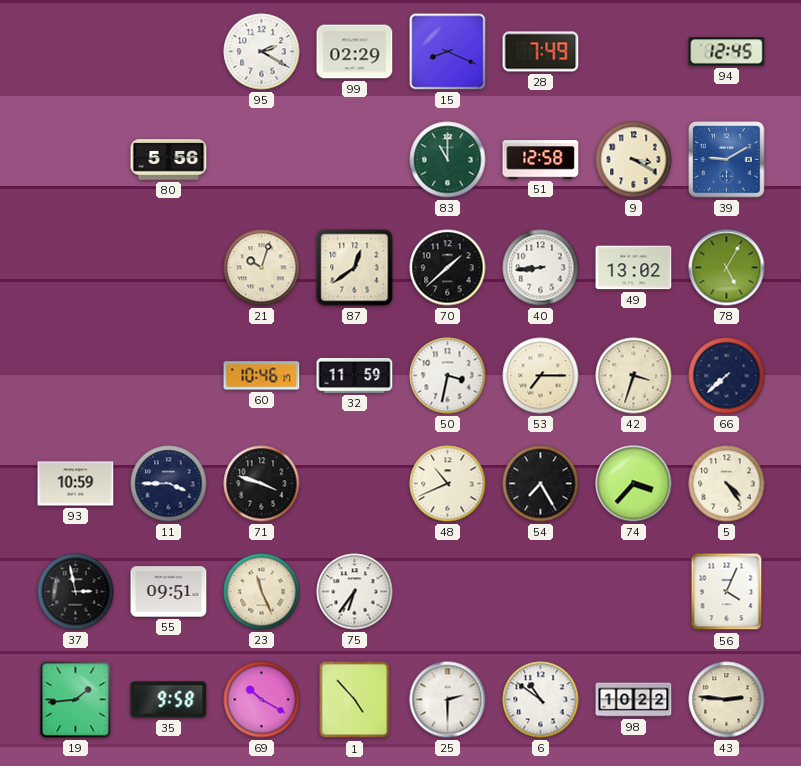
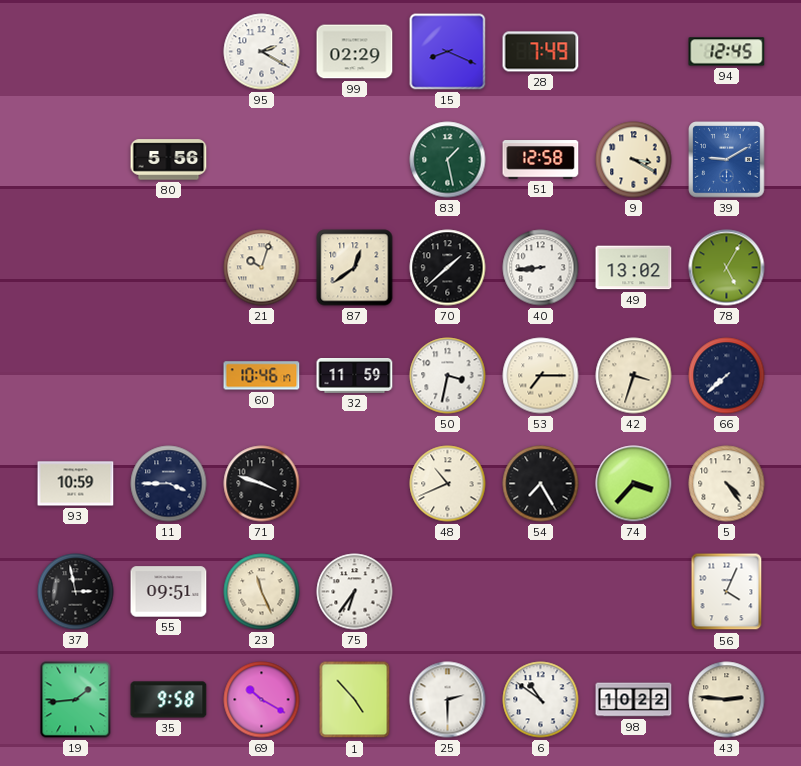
83: 11:00 -> 1:28 (448, 160)
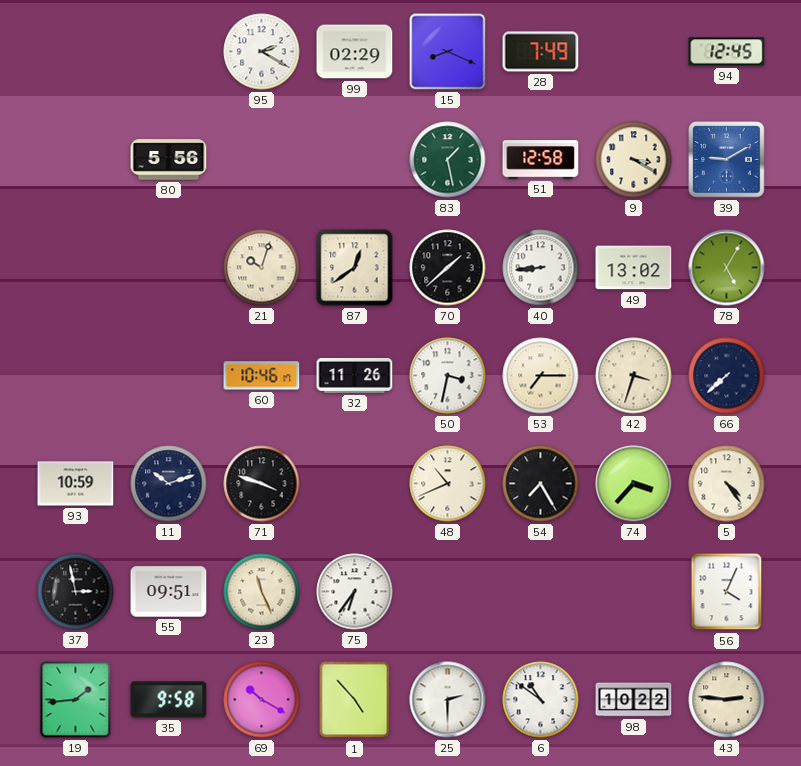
32: 11:59 -> 11:26 (355, 376)
11: 3:45 -> 10:12 (169, 484)
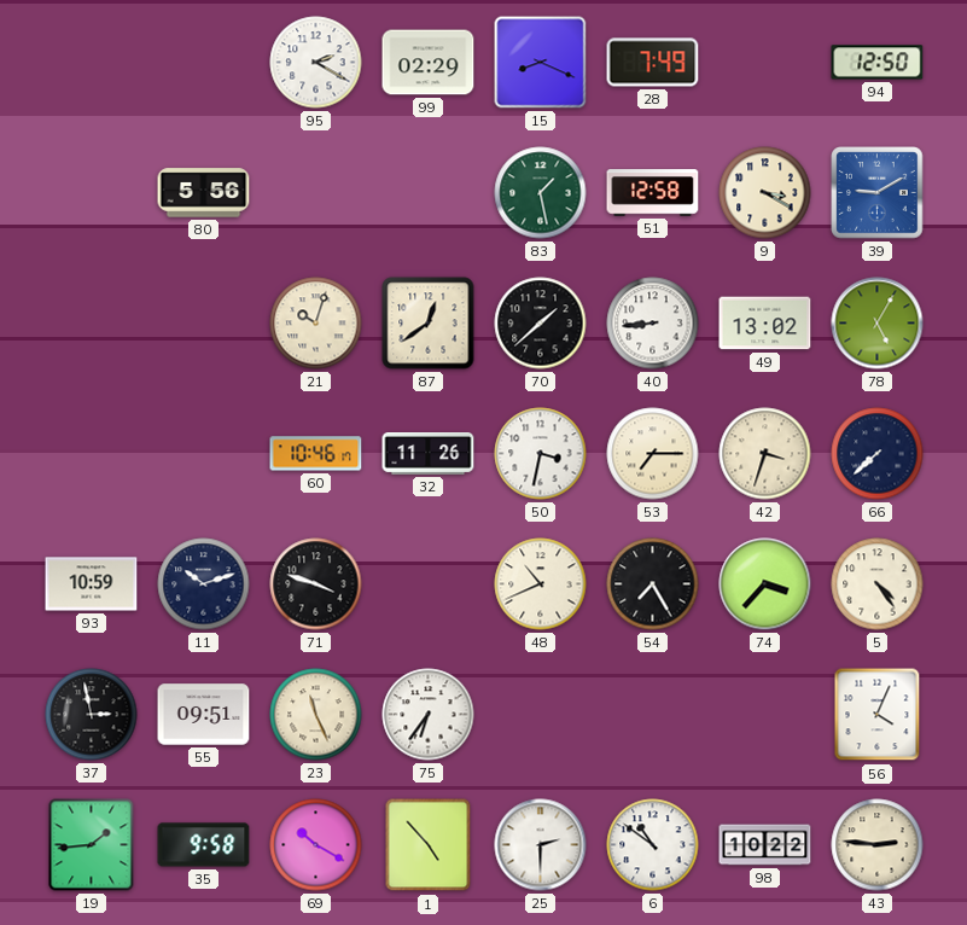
94: 12:45 -> 12:50 (878, 63)
